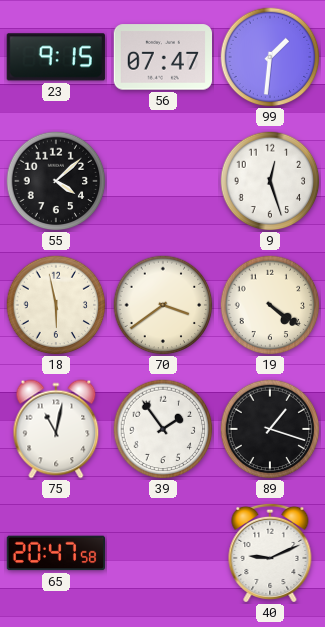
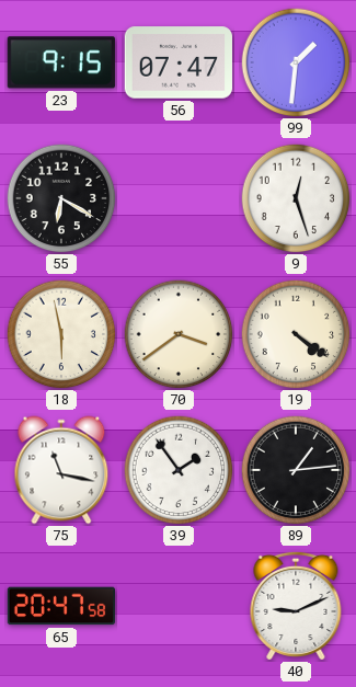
55: 4:08 -> 6:20 (61, 198)
75: 11:02 -> 11:17 (61, 470)
89: 1:18 -> 1:14 (296, 470)
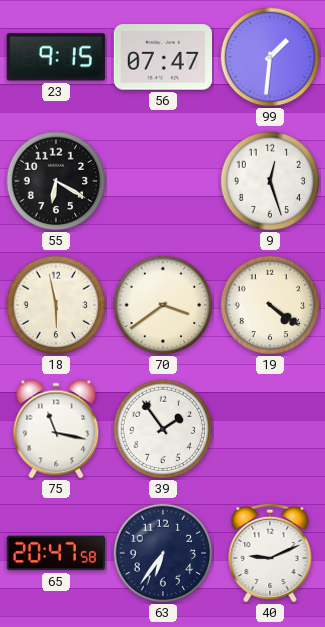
89: 1:14 -> none (296, 470)
63: none -> 6:36 (163, 553)
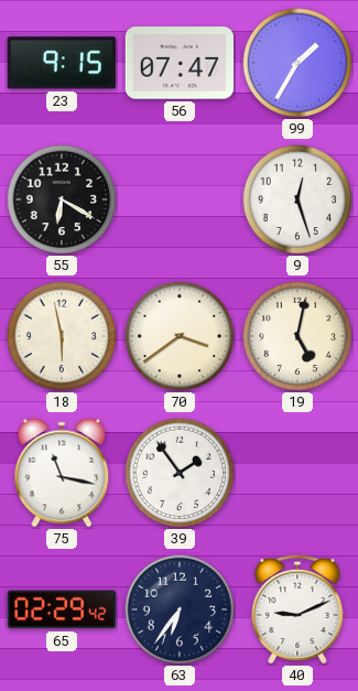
99: 1:31 -> 1:35 (297, 63)
19: 4:21 -> 5:02 (297, 336)
65: 20:47 -> 02:29 (61, 609)
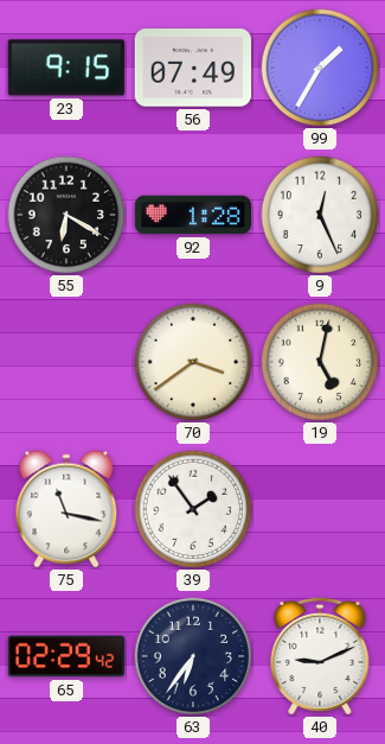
56: 07:47 -> 07:49 (192, 68)
92: none -> 1:28 (192, 215)
9: 12:27 -> 12:26 (320, 215)
18: 5:58 -> none (62, 336)
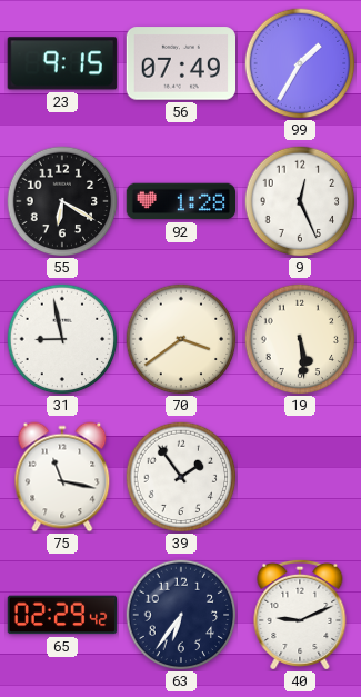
31: none -> 8:58 (62, 339)
19: 5:02 -> 5:29 (300, 339)
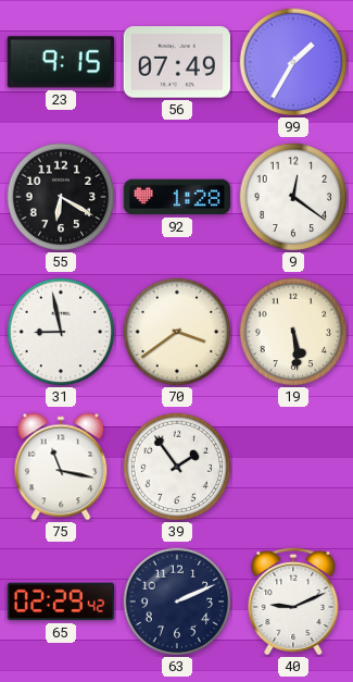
9: 12:26 -> 12:21 (293, 197)
63: 6:36 -> 2:11 (177, 602)
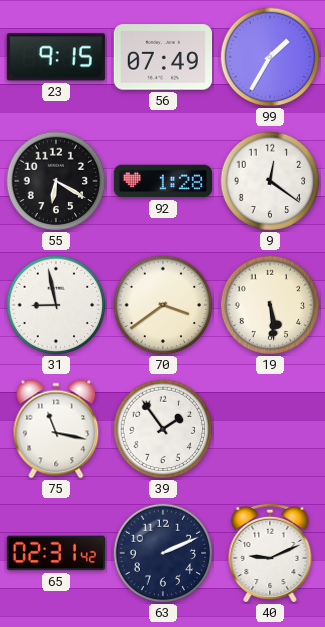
65: 02:29 -> 02:31 (55, 553)
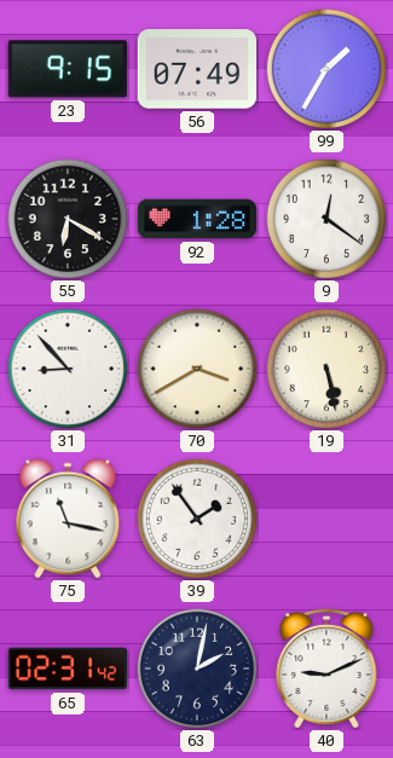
31: 8:58 -> 8:53 (68, 369)
70: 3:39 -> 3:40 (197, 369)
19: 5:29 -> 5:28 (326, 369)
63: 2:11 -> 2:02 (197, 669)
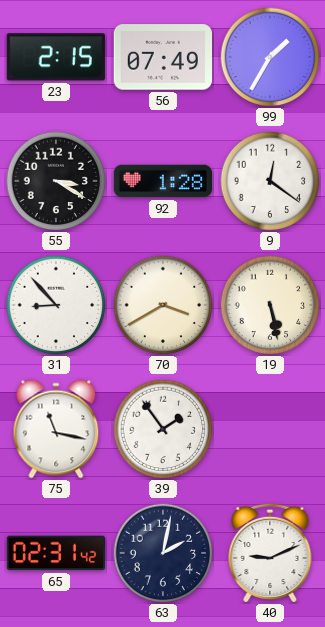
23: 9:15 -> 2:15 (56, 57)
55: 6:20 -> 3:20 (56, 181)
